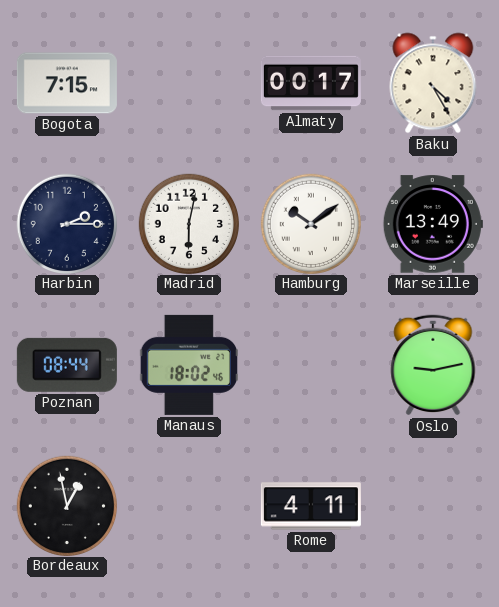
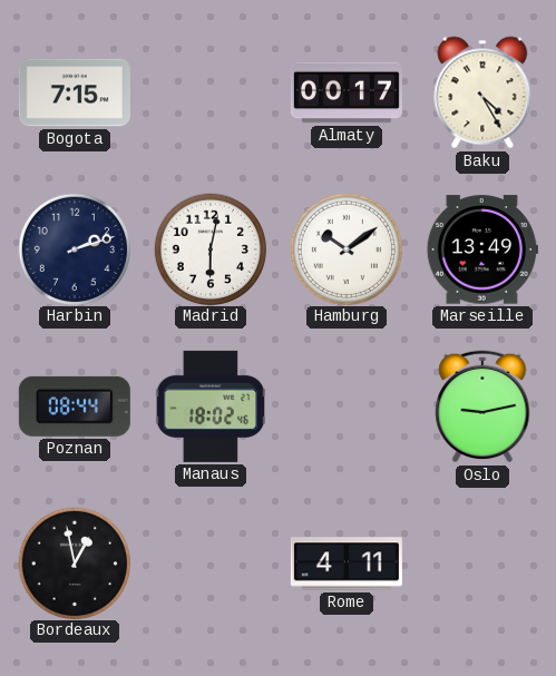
Harbin: 2:15 -> 2:12 (74, 248)
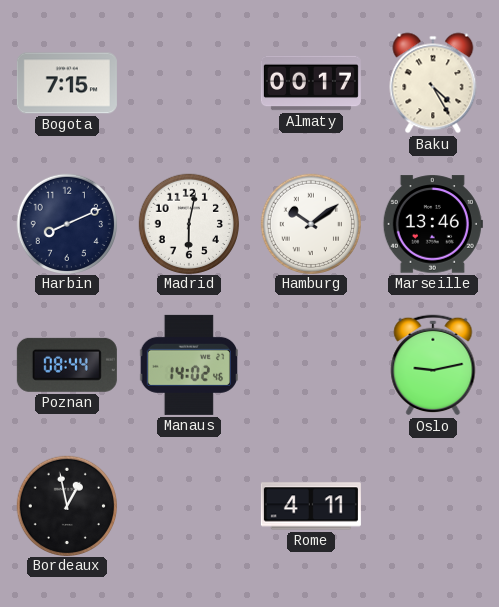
Harbin: 2:12 -> 8:11 (66, 223)
Marseille: 13:49 -> 13:46 (433, 224)
Manaus: 18:02 -> 14:02 (188, 365)
